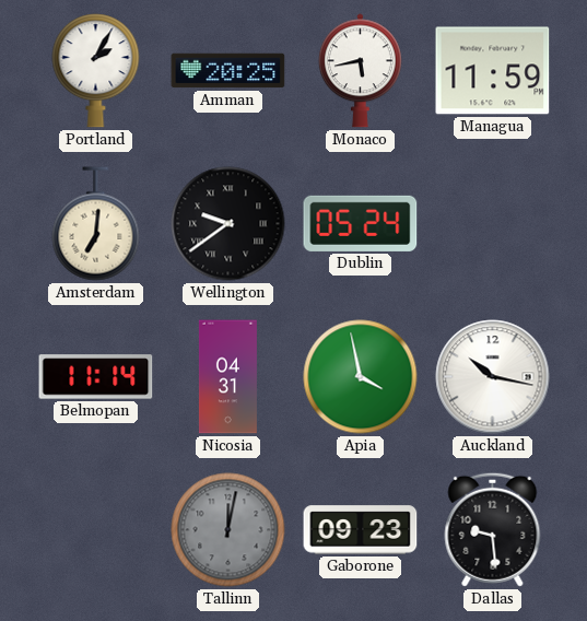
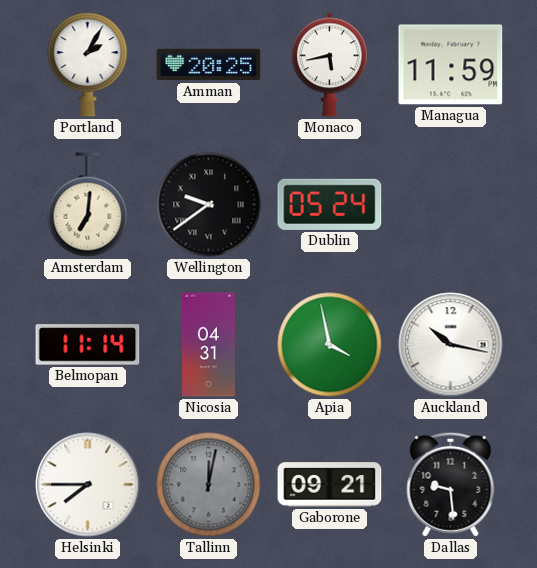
Helsinki: none -> 7:45 (88, 485)
Gaborone: 09:23 -> 09:21 (330, 485)
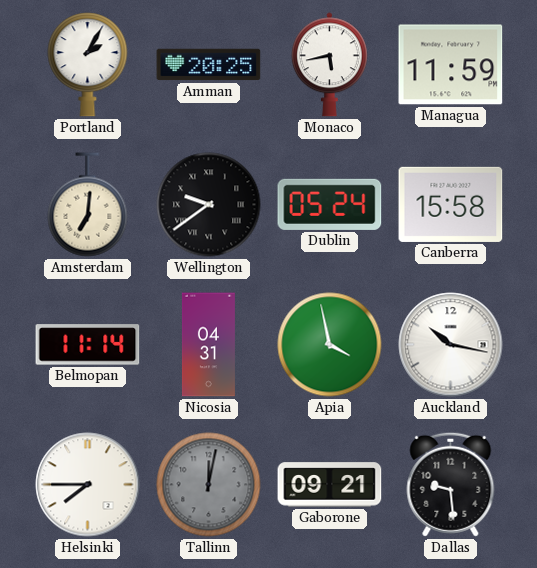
Canberra: none -> 15:58 (451, 204)
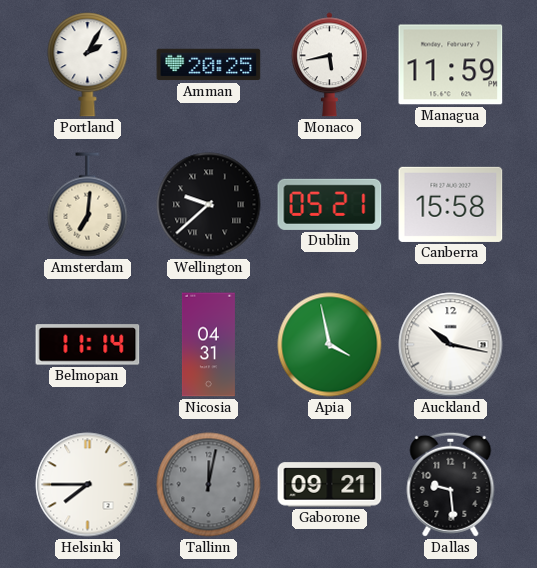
Wellington: 9:39 -> 9:38 (209, 205)
Dublin: 05:24 -> 05:21 (330, 204)
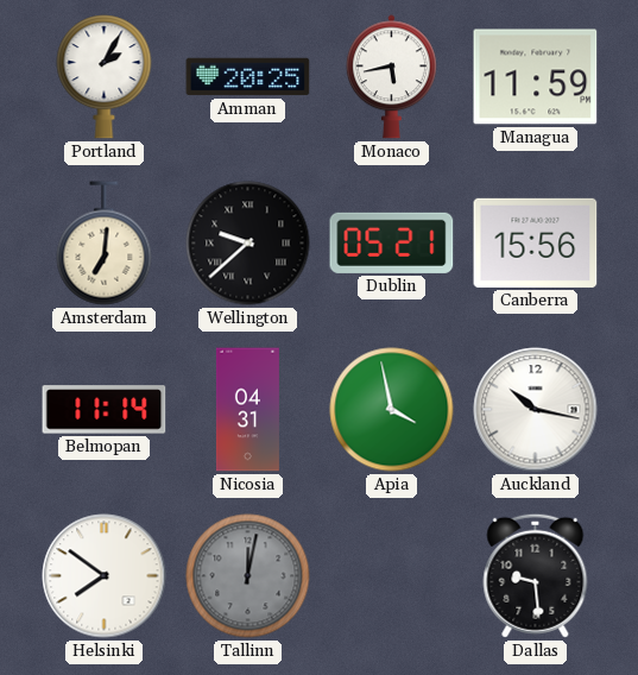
Canberra: 15:58 -> 15:56 (536, 242)
Helsinki: 7:45 -> 7:51 (105, 576)
Gaborone: 09:21 -> none (330, 485)
